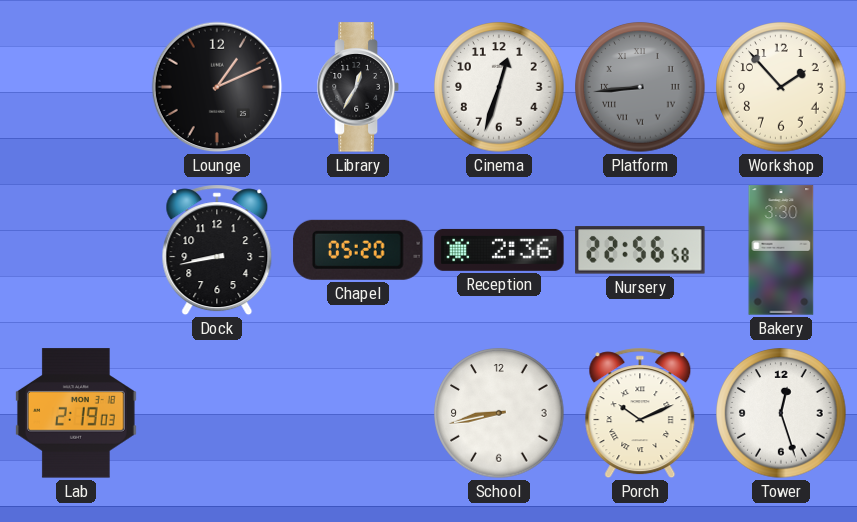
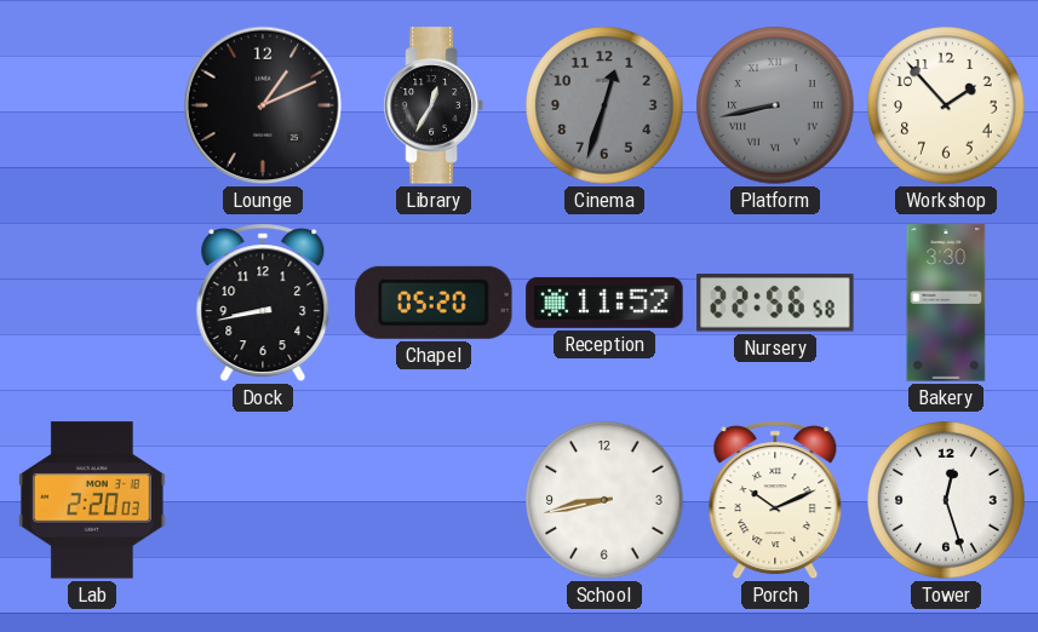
Cinema dial: white -> grey (604, 105)
Platform: 8:44 -> 8:43 (775, 105)
Reception: 2:36 -> 11:52 (604, 303)
Lab: 2:19 -> 2:20 (93, 500)
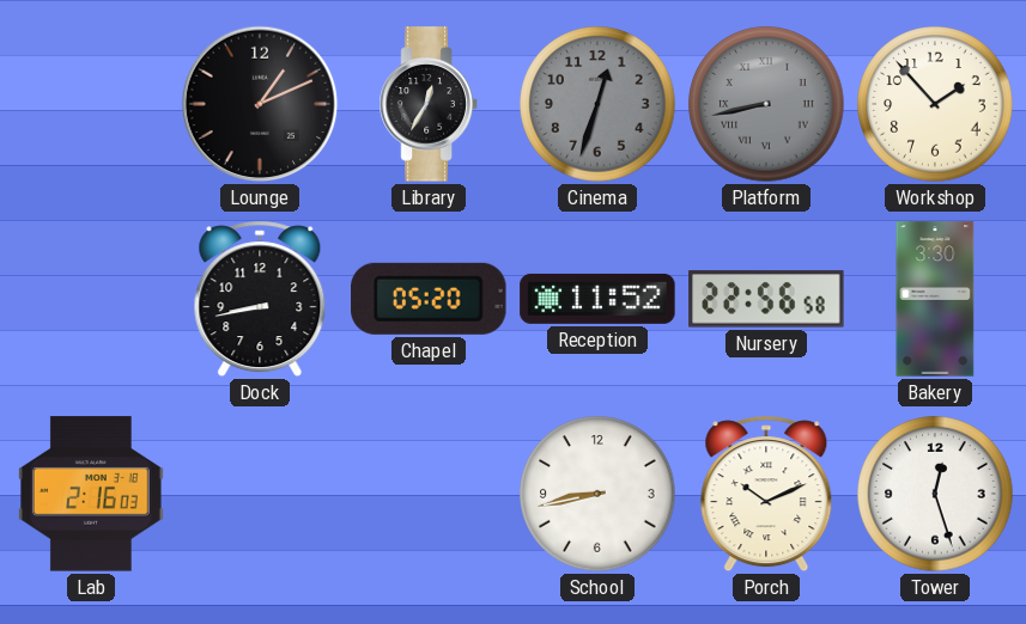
Lab: 2:20 -> 2:16 (92, 494)
